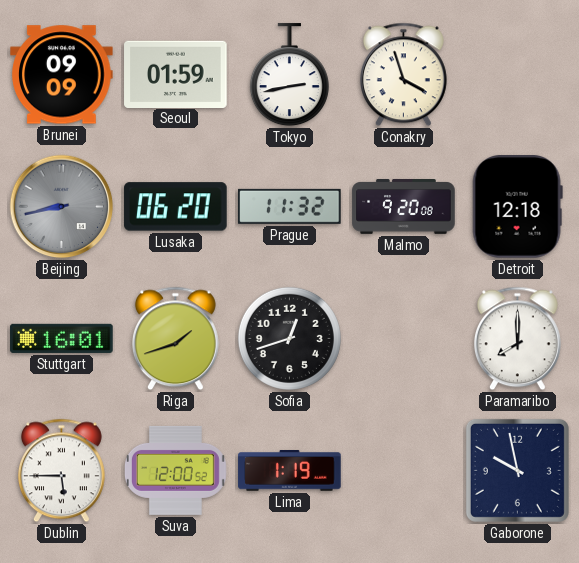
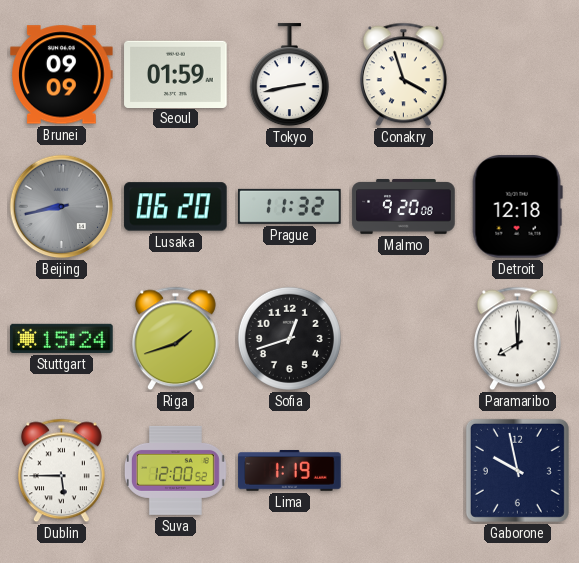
Stuttgart: 16:01 -> 15:24 (62, 338)
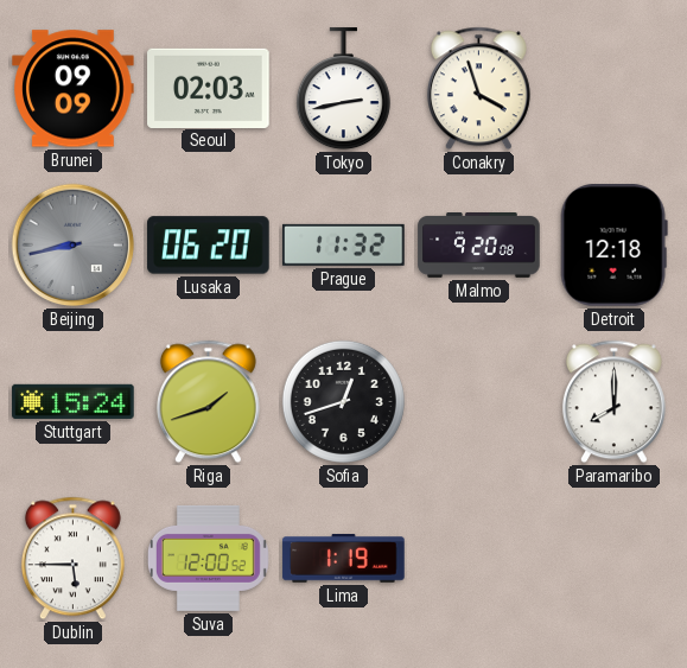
Seoul: 01:59 -> 02:03 (209, 88)
Gaborone: 9:58 -> none (517, 470)
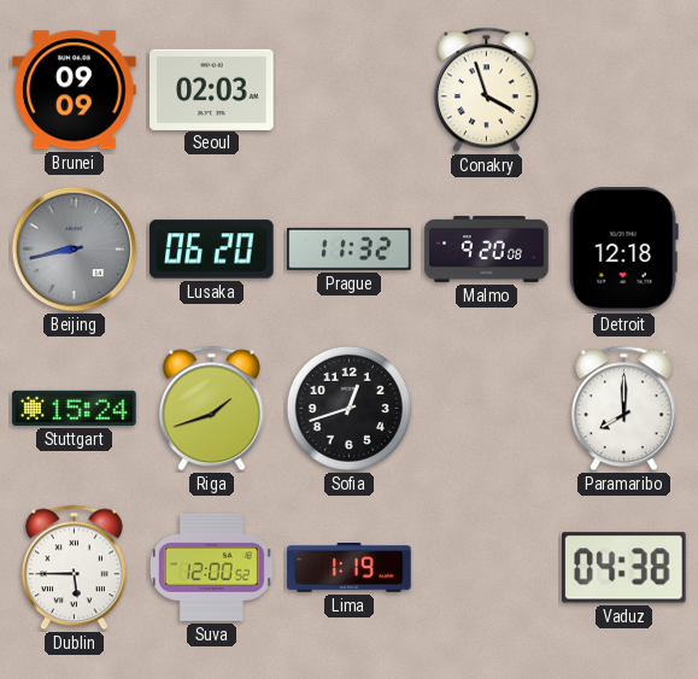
Tokyo: 2:43 -> none (343, 89)
Vaduz: none -> 04:38 (624, 568)
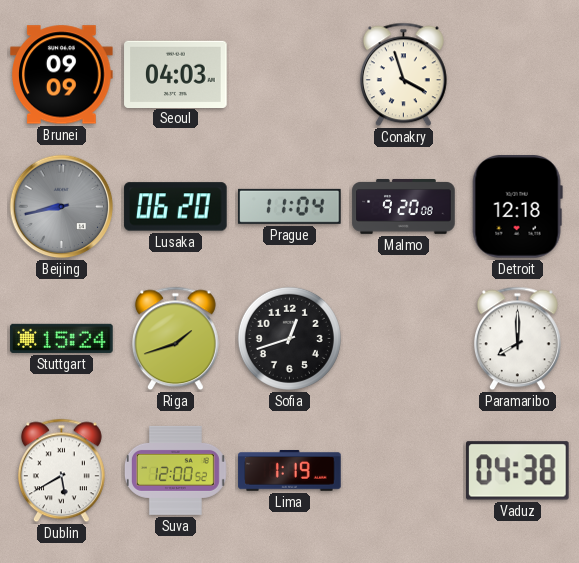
Seoul: 02:03 -> 04:03 (176, 74)
Prague: 11:32 -> 11:04 (290, 206)
Dublin: 5:45 -> 5:40 (61, 471)
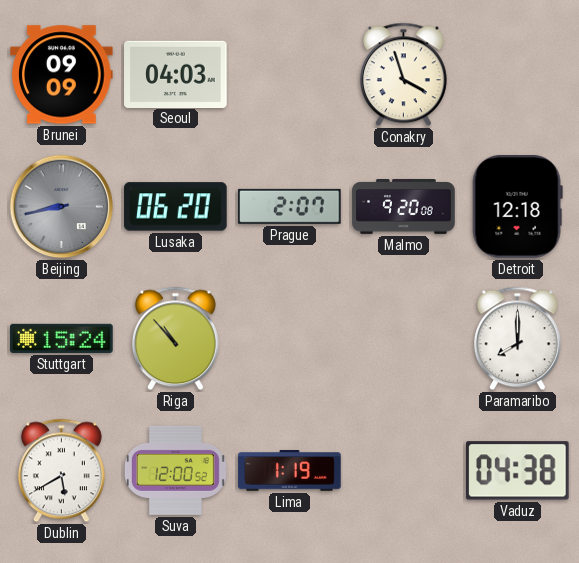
Prague: 11:04 -> 2:07 (290, 206)
Riga: 1:42 -> 10:53 (175, 339)
Sofia: 12:42 -> none (289, 338)
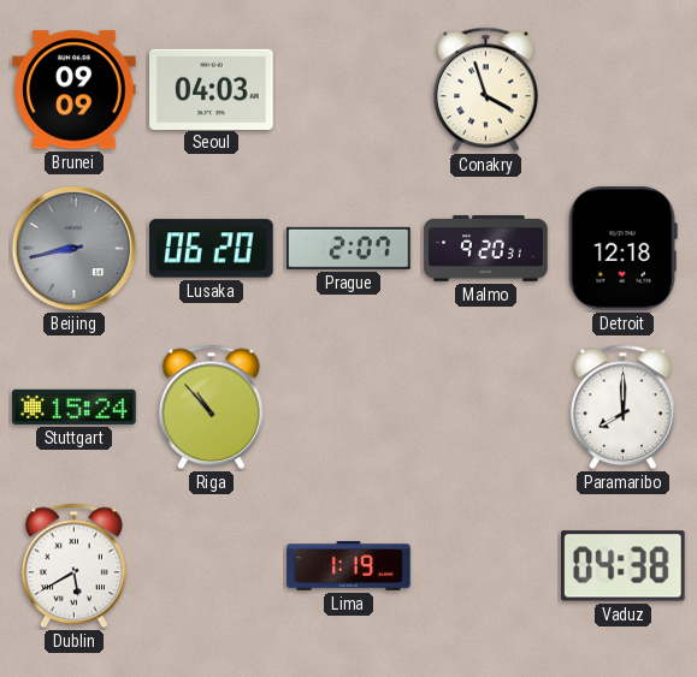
Malmo: 9:20:08 -> 9:20:31 (486, 249)
Suva: 12:00 -> none (175, 470)
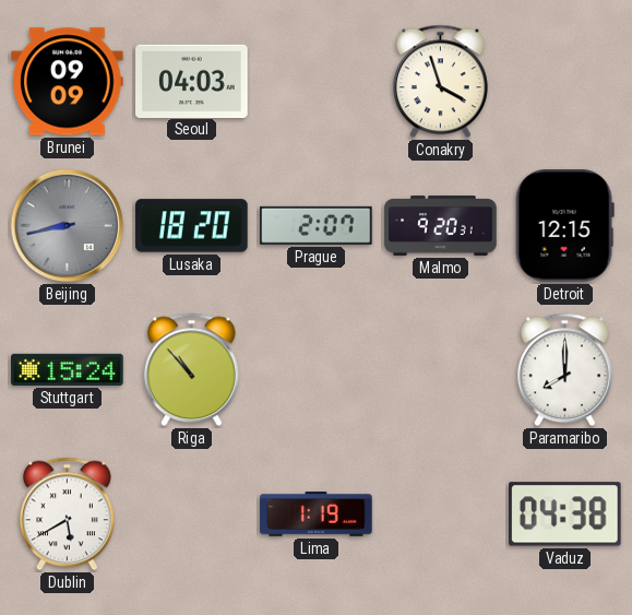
Lusaka: 06:20 -> 18:20 (192, 226)
Detroit: 12:18 -> 12:15 (564, 226)
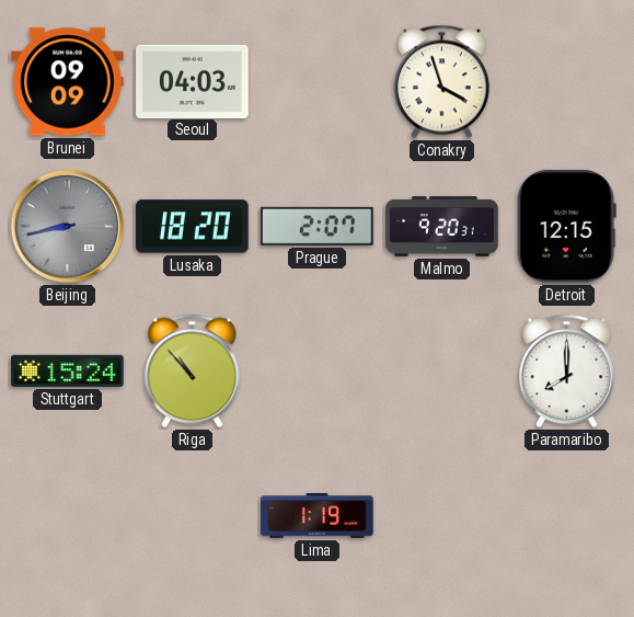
Dublin: 5:40 -> none (67, 515)
Vaduz: 04:38 -> none (565, 515)
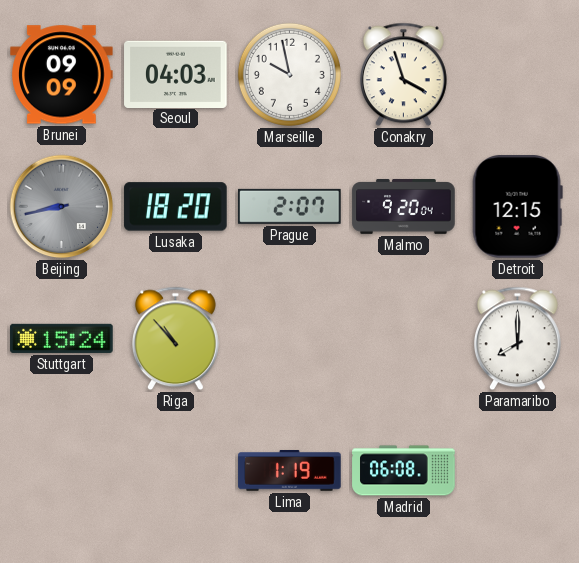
Marseille: none -> 9:58 (289, 74)
Malmo: 9:20:31 -> 9:20:04 (404, 207)
Madrid: none -> 06:08 (404, 471)
